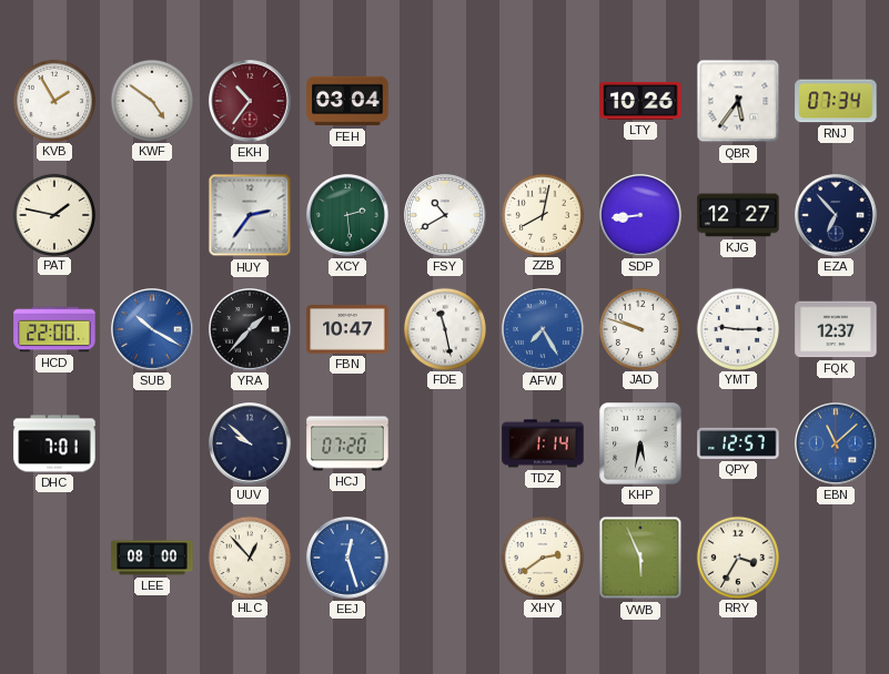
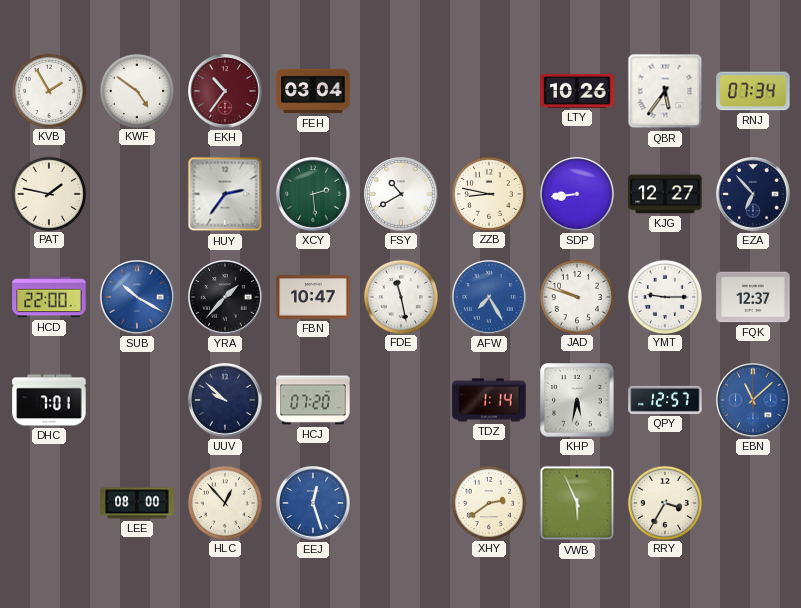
ZZB: 8:02 -> 8:47 (488, 193)
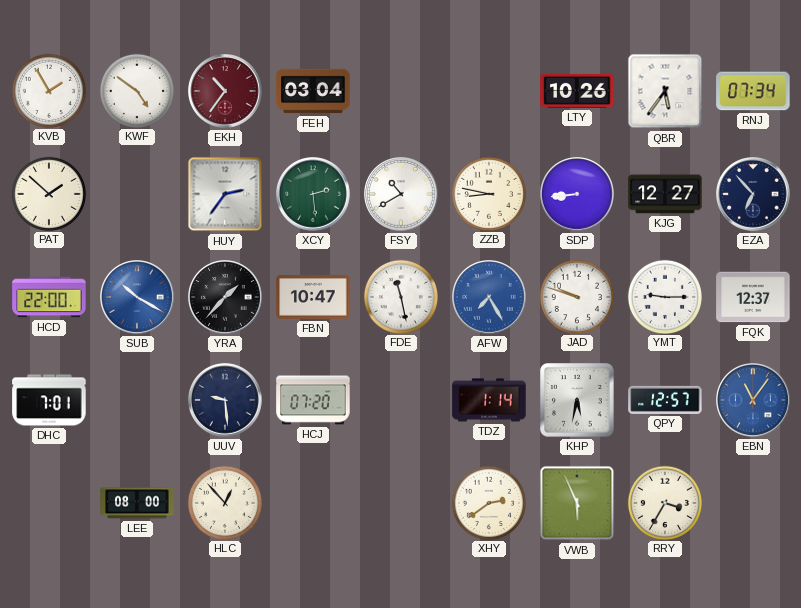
PAT: 1:47 -> 1:52 (48, 193)
UUV: 9:52 -> 9:29 (226, 401)
EBN: 11:08 -> 11:06 (754, 401)
EEJ: 12:27 -> none (314, 504)
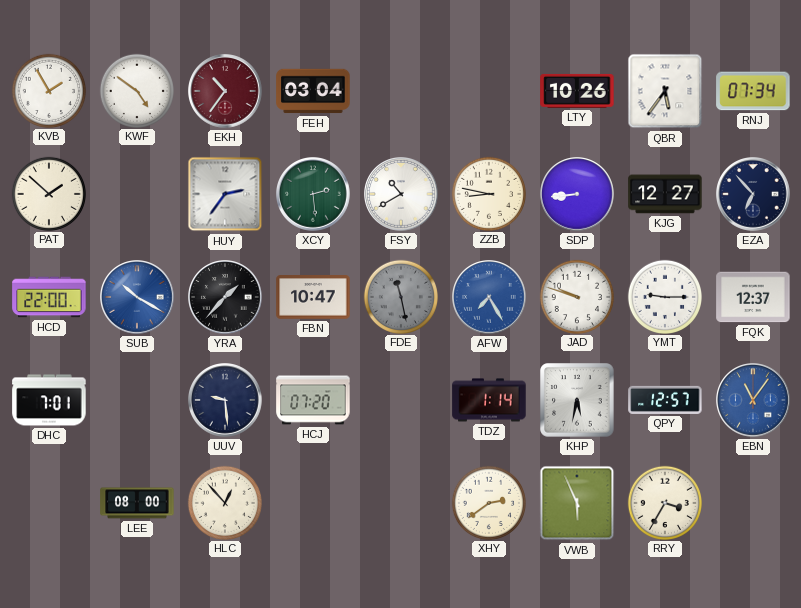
FDE dial: white -> grey (400, 296)
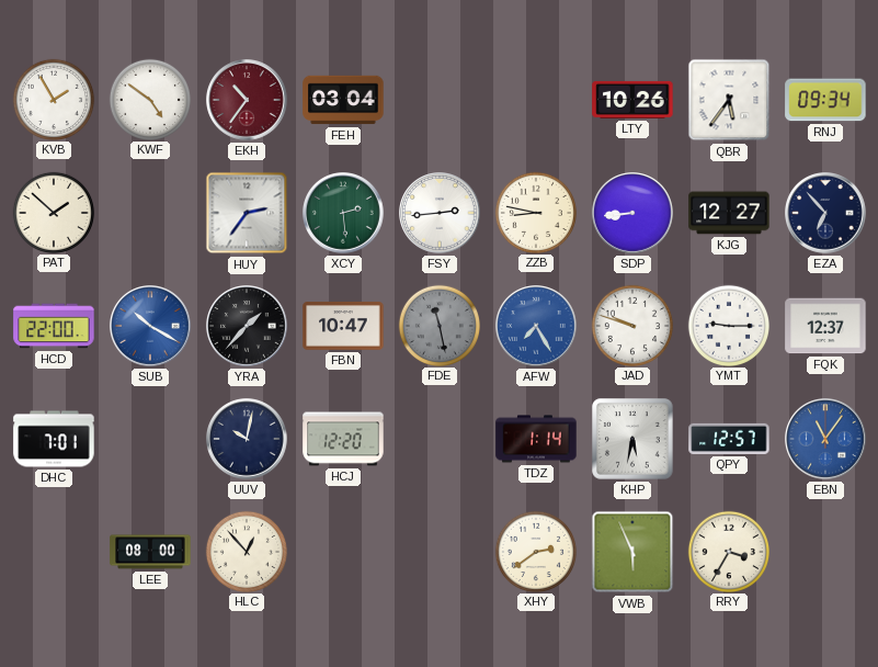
RNJ: 07:34 -> 09:34 (825, 100)
FSY: 10:40 -> 2:44 (441, 214)
UUV: 9:29 -> 10:02 (248, 440)
HCJ: 07:20 -> 12:20 (343, 439)
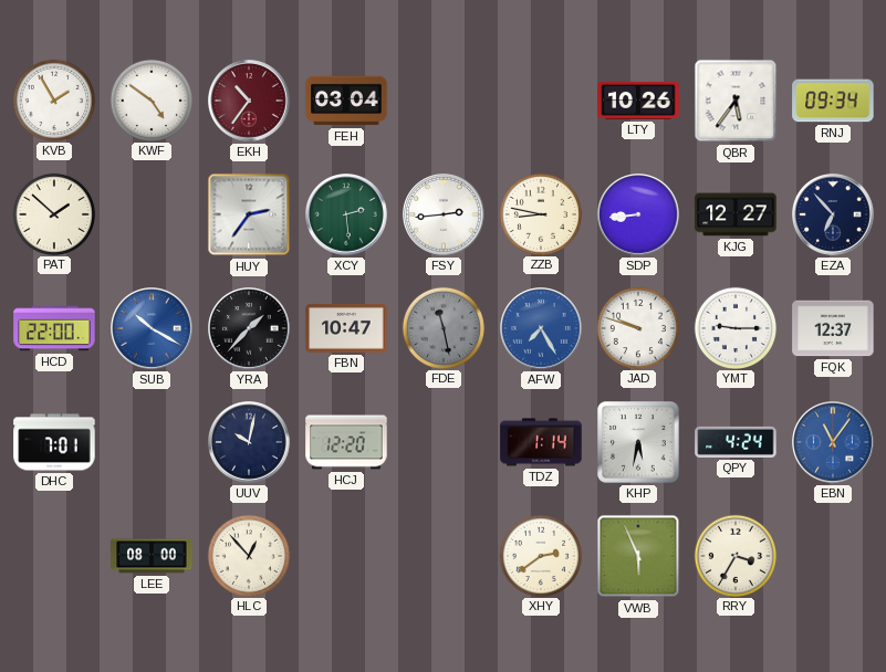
QPY: 12:57 -> 4:24 (736, 442)
